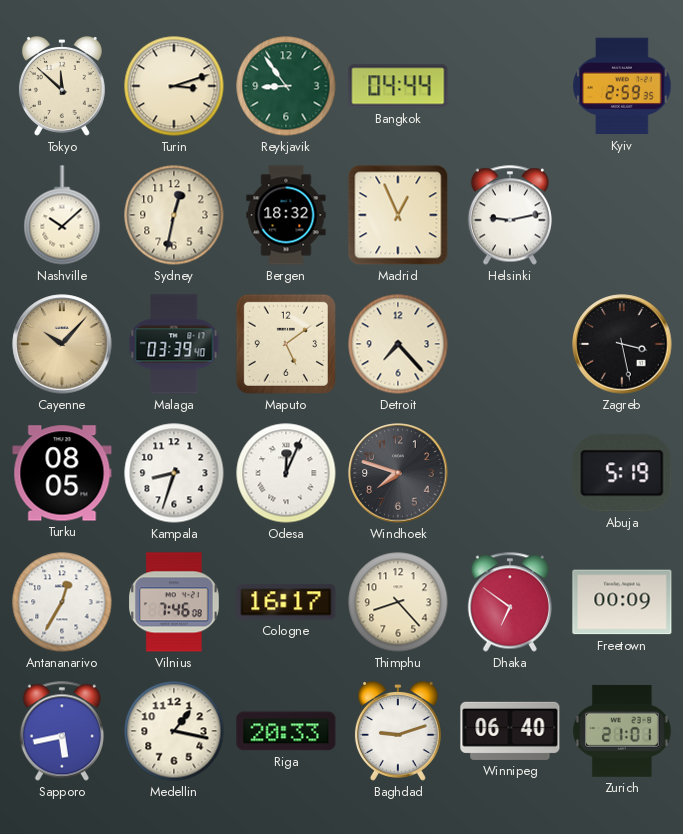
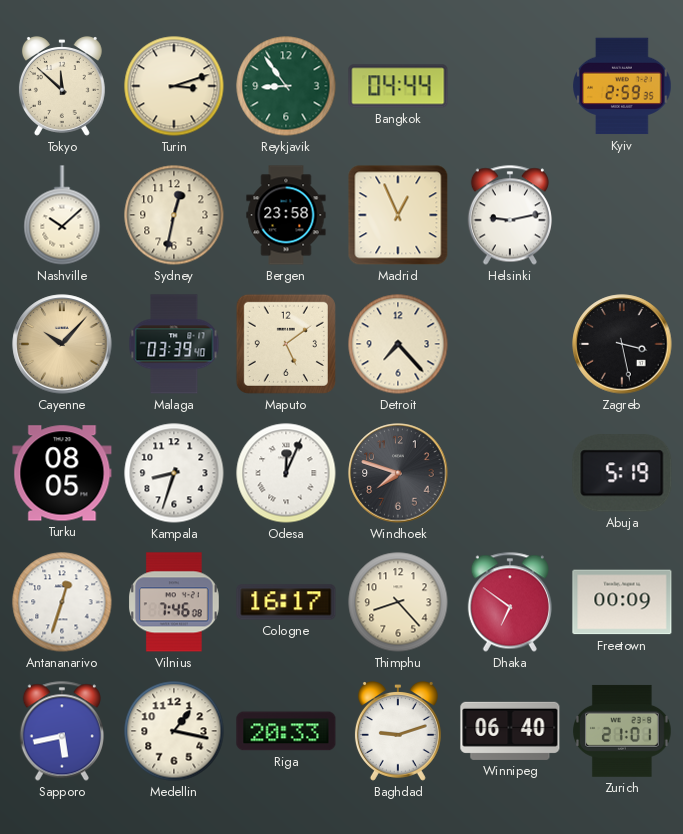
Bergen: 18:32 -> 23:58 (286, 215)
Antananarivo: 12:35 -> 12:33 (62, 602)
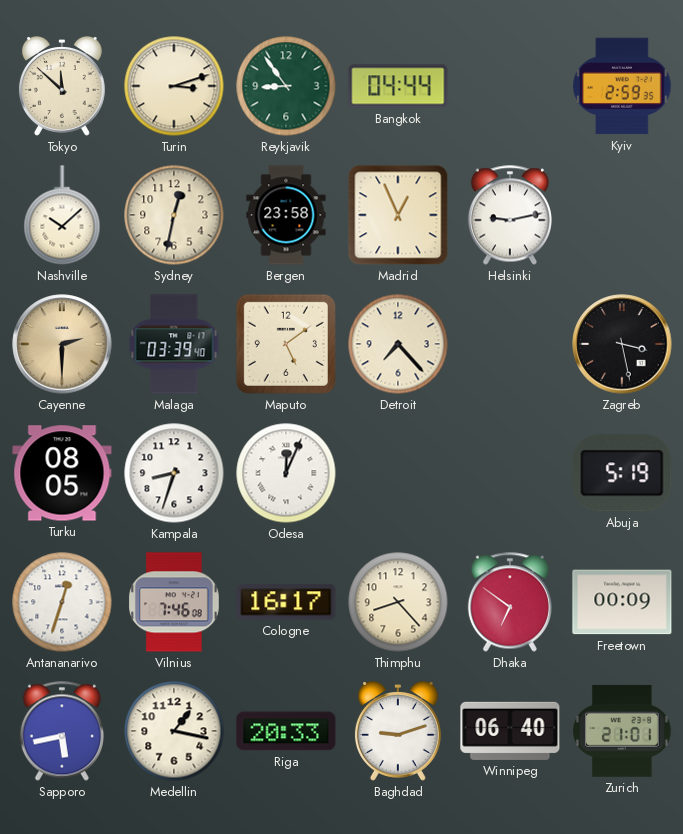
Cayenne: 10:07 -> 2:30 (62, 344)
Windhoek: 7:48 -> none (398, 473)
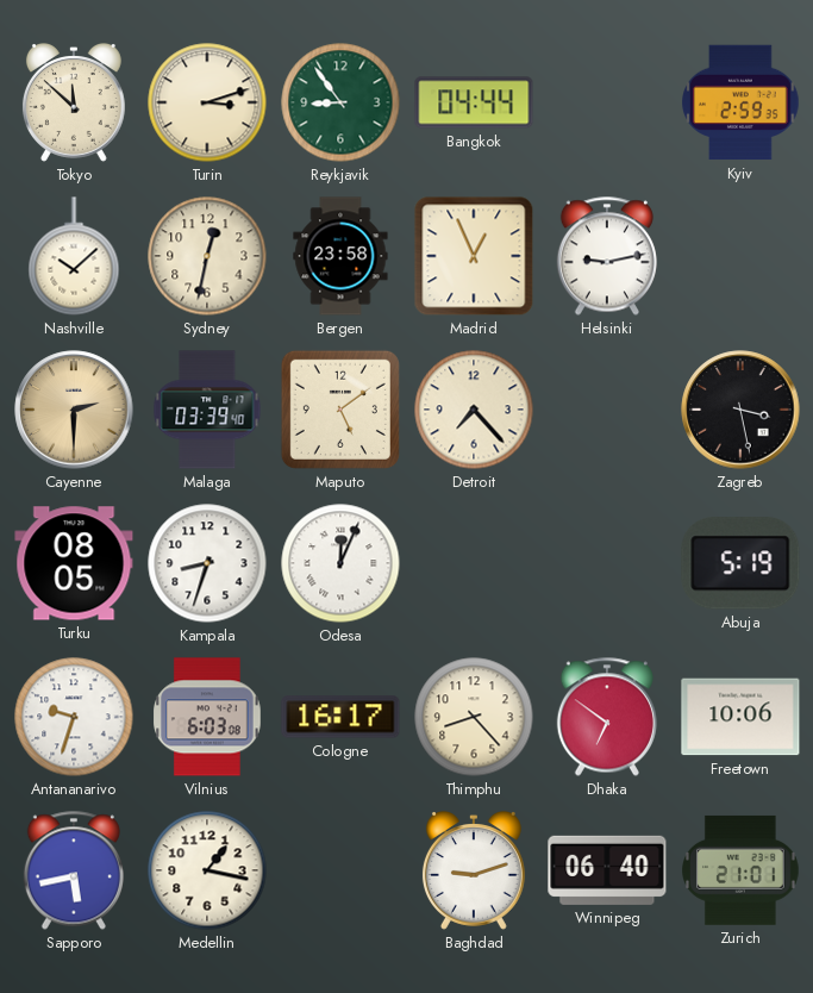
Antananarivo: 12:33 -> 9:33 (74, 717)
Vilnius: 7:46 -> 6:03 (208, 717)
Freetown: 00:09 -> 10:06 (740, 717)
Riga: 20:33 -> none (286, 731)
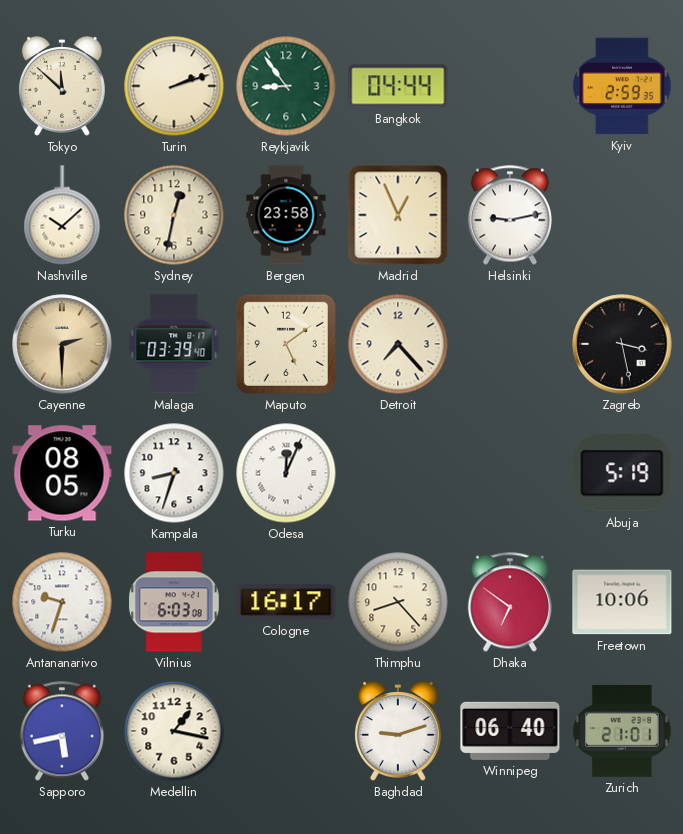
Turin: 3:12 -> 2:12 (174, 86)
